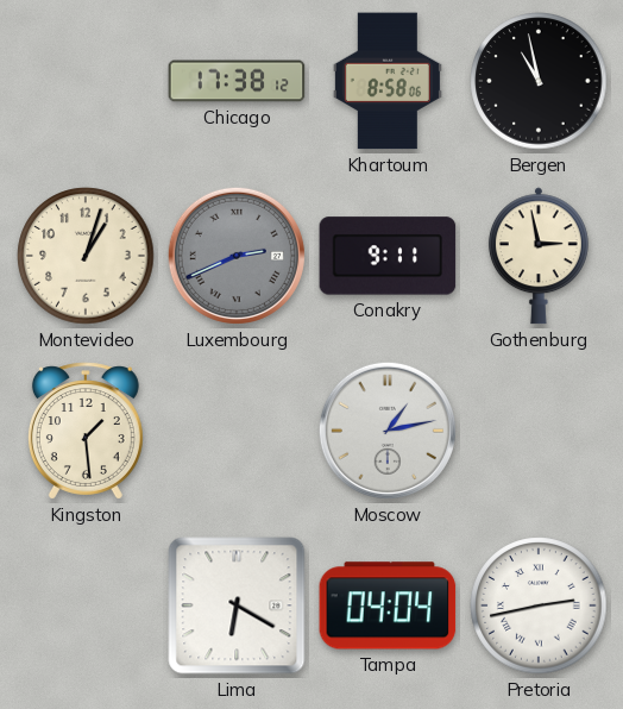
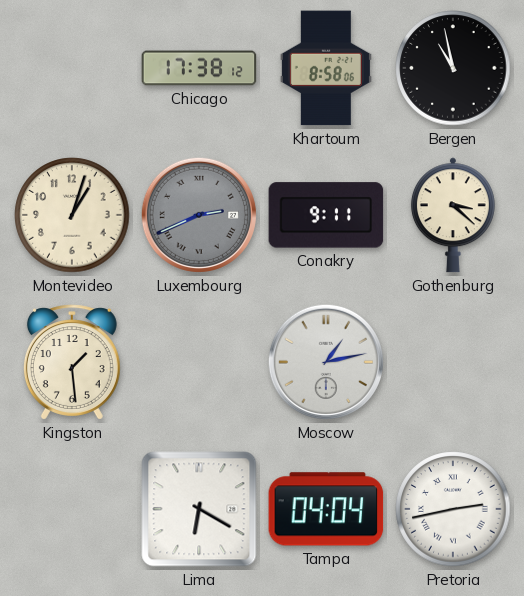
Gothenburg: 2:58 -> 3:22 (453, 215)
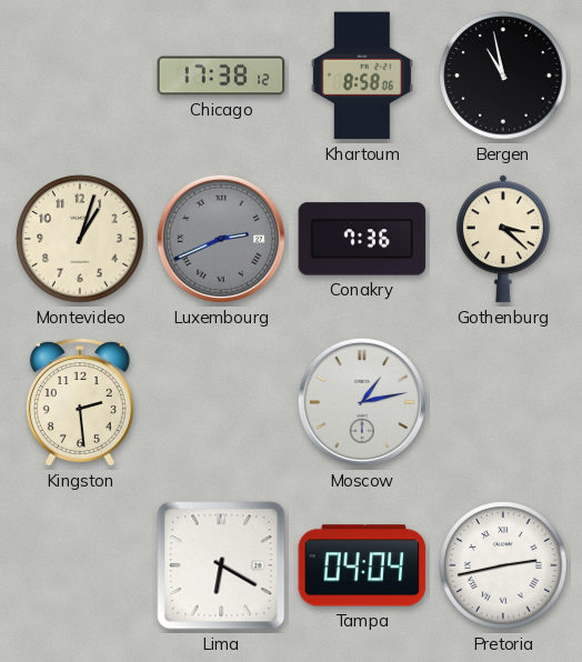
Conakry: 9:11 -> 7:36 (362, 239)
Kingston: 1:29 -> 2:29 (80, 402)
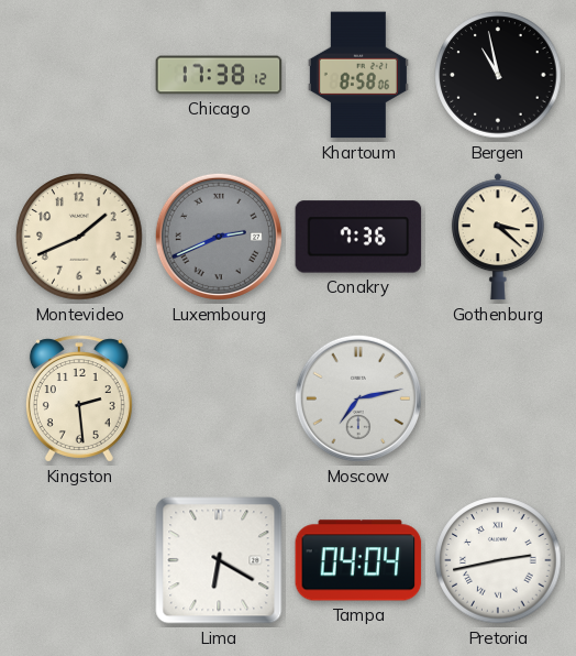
Montevideo: 1:03 -> 1:41 (79, 237)
Moscow: 1:13 -> 7:13 (358, 398)
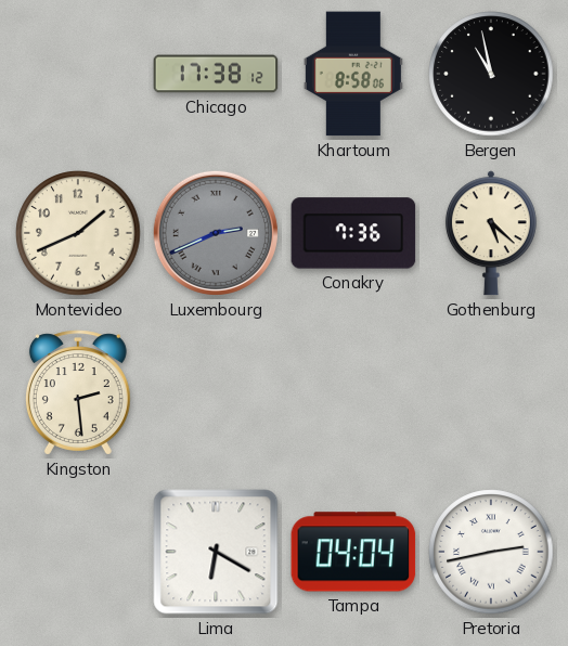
Gothenburg: 3:22 -> 5:22 (491, 233)
Moscow: 7:13 -> none (358, 398)
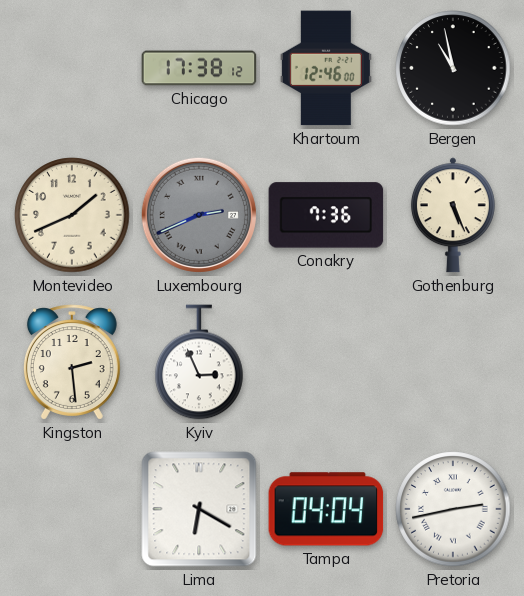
Khartoum: 8:58 -> 12:46 (326, 68)
Gothenburg: 5:22 -> 5:26 (453, 215)
Kyiv: none -> 2:56 (199, 362)
